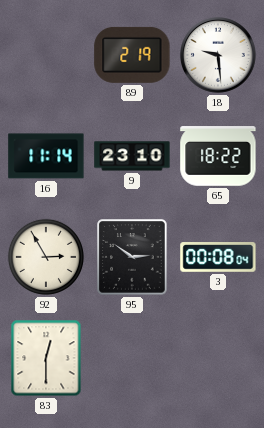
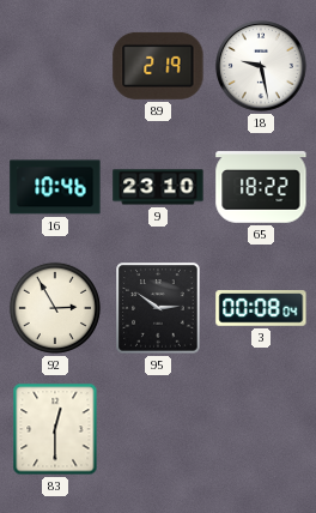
18: 9:29 -> 9:28 (262, 67)
16: 11:14 -> 10:46 (55, 187)
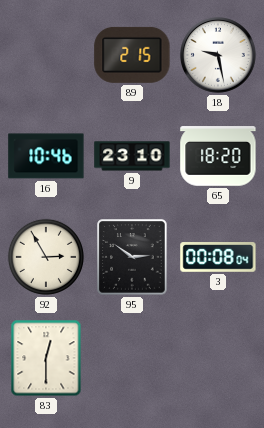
89: 2:19 -> 2:15 (132, 55)
65: 18:22 -> 18:20 (218, 156)
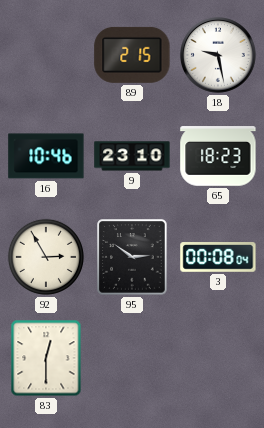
65: 18:20 -> 18:23 (218, 156)
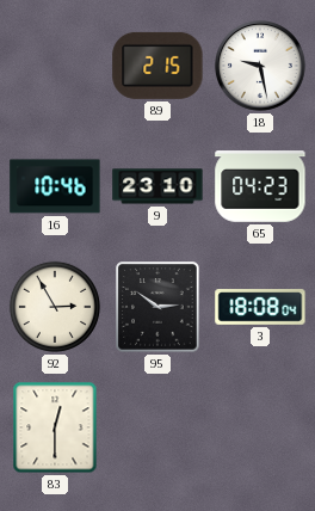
65: 18:23 -> 04:23 (260, 186)
3: 00:08 -> 18:08 (260, 307)
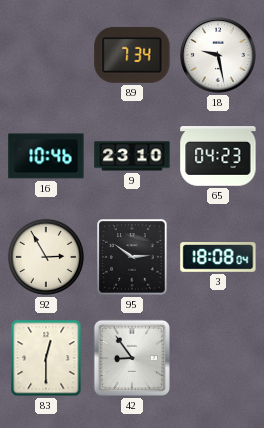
89: 2:15 -> 7:34 (132, 55)
42: none -> 8:54 (132, 358)
